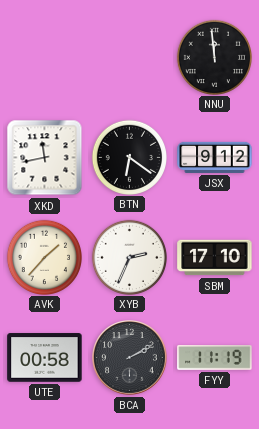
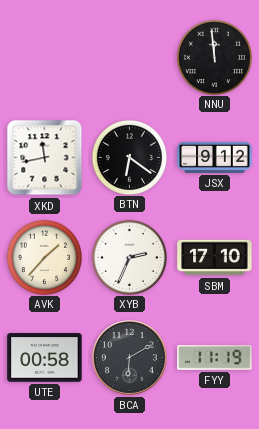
BCA: 2:10 -> 6:10 (130, 358)
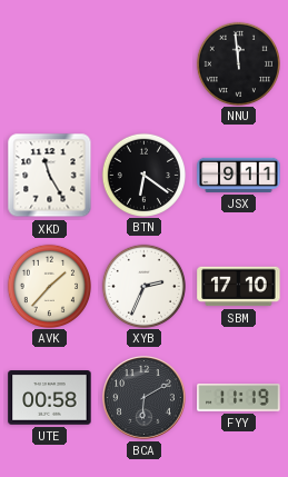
XKD: 11:43 -> 11:25 (50, 176)
JSX: 9:12 -> 9:11 (239, 175)
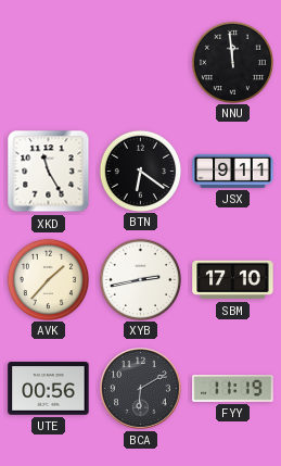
XYB: 2:34 -> 2:43 (140, 279)
UTE: 00:58 -> 00:56 (49, 389)
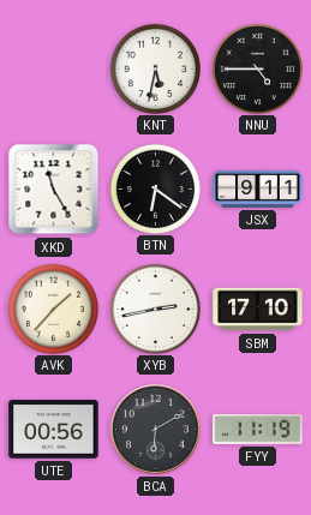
KNT: none -> 5:32 (155, 68)
NNU: 11:59 -> 4:45 (257, 68)
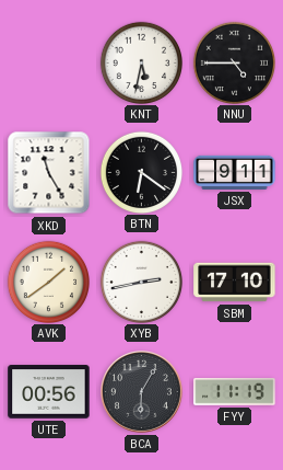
AVK: 1:37 -> 1:39 (48, 282)
BCA: 6:10 -> 6:05 (142, 392)
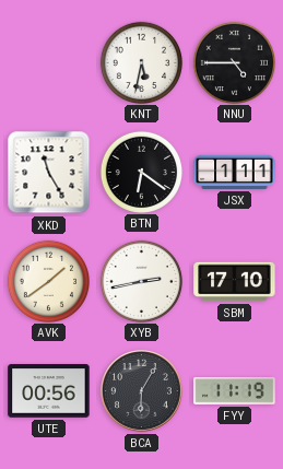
JSX: 9:11 -> 1:11 (235, 172)
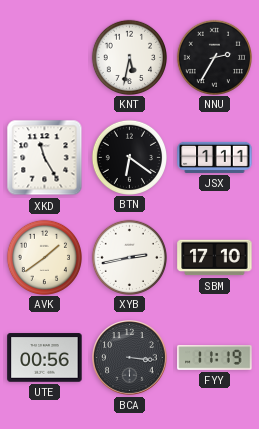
NNU: 4:45 -> 2:35 (214, 57)
BCA: 6:05 -> 3:16 (130, 358)
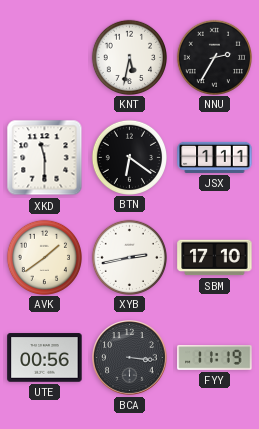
XKD: 11:25 -> 11:30 (45, 158)
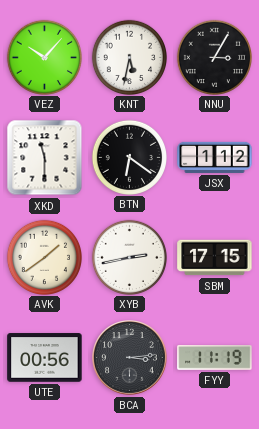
VEZ: none -> 10:07 (44, 57)
NNU: 2:35 -> 3:05 (214, 57)
JSX: 1:11 -> 1:12 (215, 157)
SBM: 17:10 -> 17:15 (215, 258)
BCA: 3:16 -> 3:14 (130, 358)
